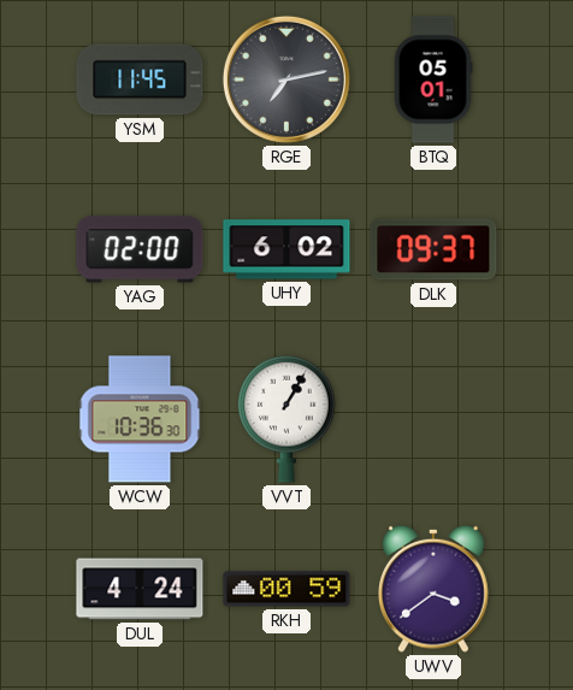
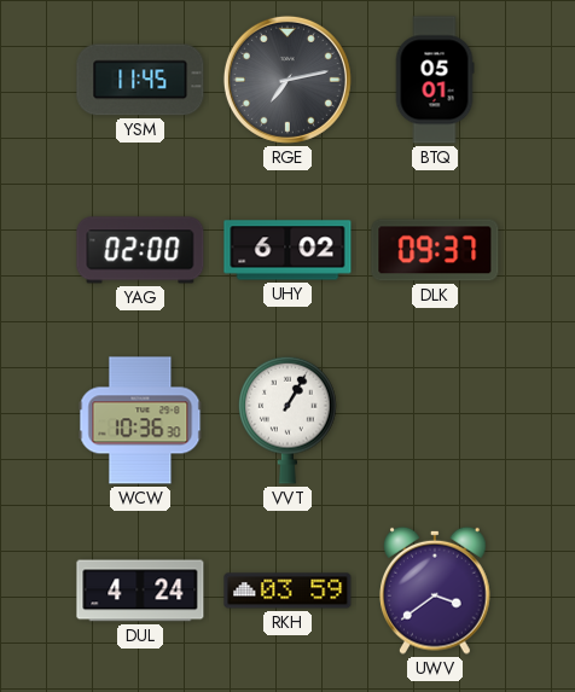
RKH: 00:59 -> 03:59 (287, 591)
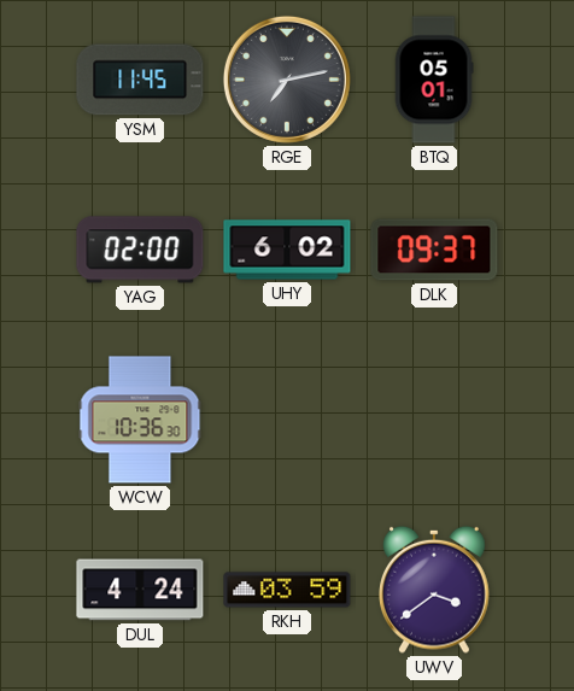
VVT: 1:05 -> none (287, 420)
